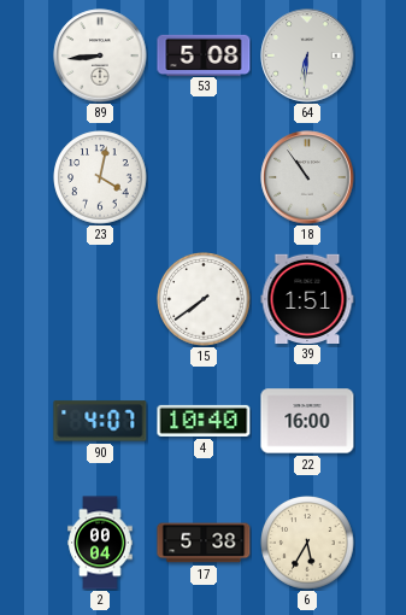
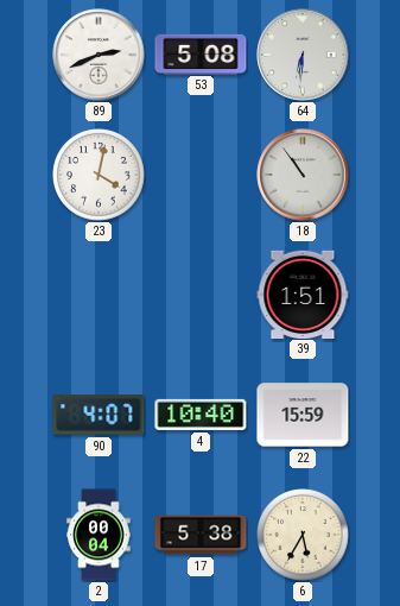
89: 8:44 -> 2:41 (99, 55)
15: 7:39 -> none (204, 299)
22: 16:00 -> 15:59 (303, 415)
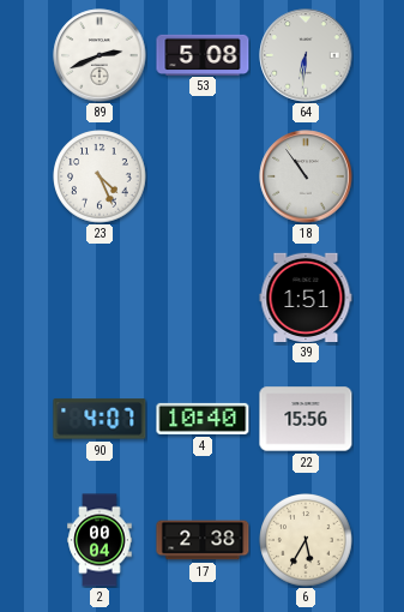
23: 4:02 -> 4:26 (100, 176)
22: 15:59 -> 15:56 (306, 419)
17: 5:38 -> 2:38 (203, 540)
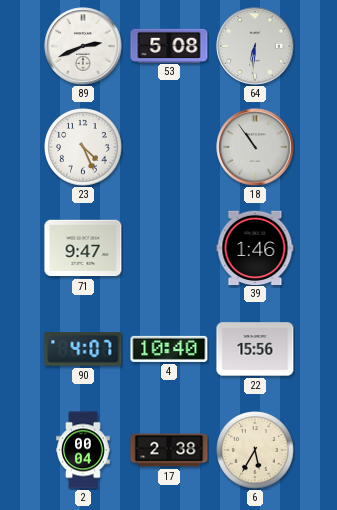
71: none -> 9:47 (83, 248)
39: 1:51 -> 1:46 (255, 247)
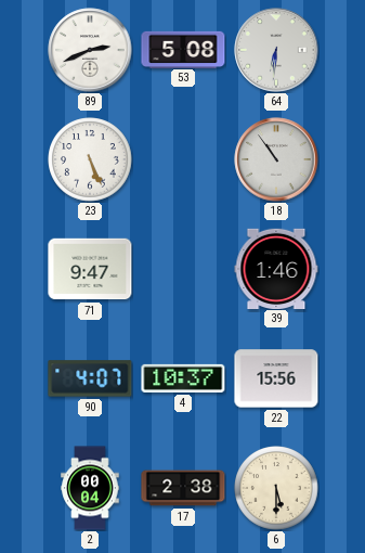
23: 4:26 -> 5:26 (90, 159)
4: 10:40 -> 10:37 (183, 378)
6: 5:35 -> 5:30 (276, 488)
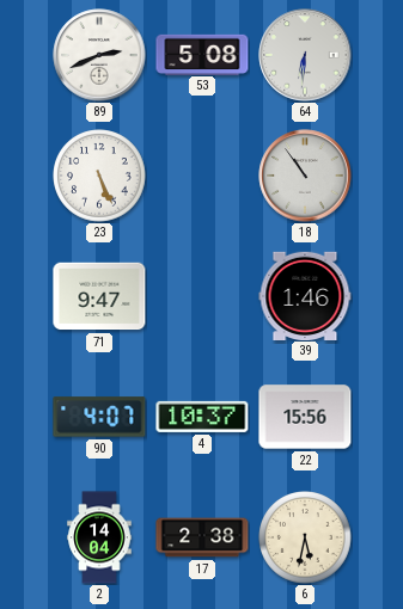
2: 00:04 -> 14:04 (99, 537)
6: 5:30 -> 5:32 (305, 537)
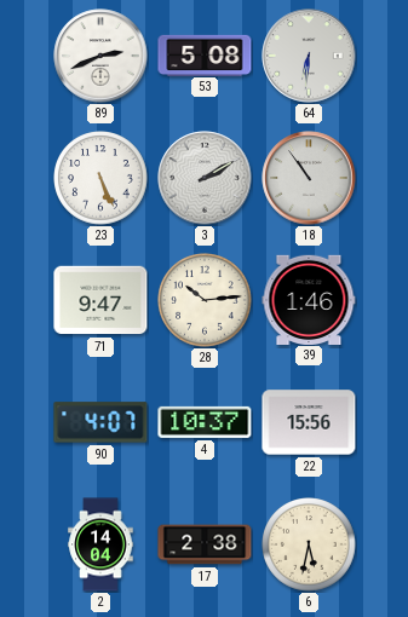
3: none -> 2:10 (205, 178)
28: none -> 10:14 (205, 300)
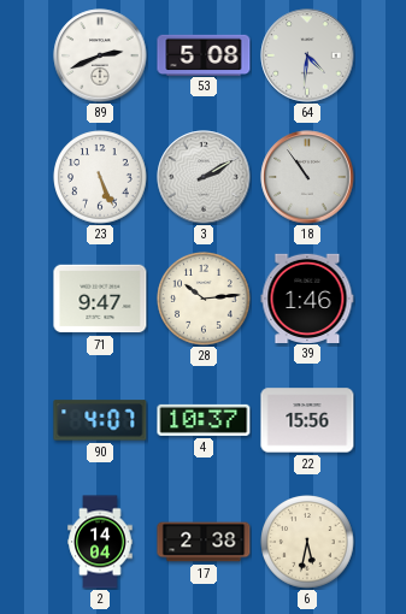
64: 6:31 -> 4:31 (307, 55)
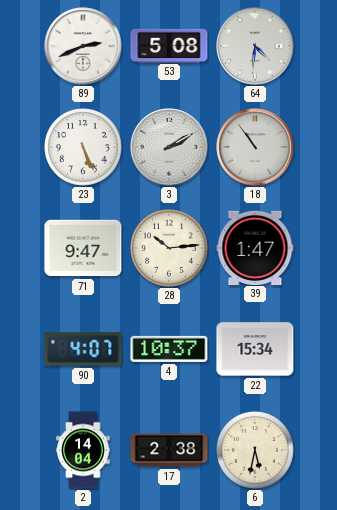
39: 1:46 -> 1:47 (255, 247)
22: 15:56 -> 15:34 (255, 349)
